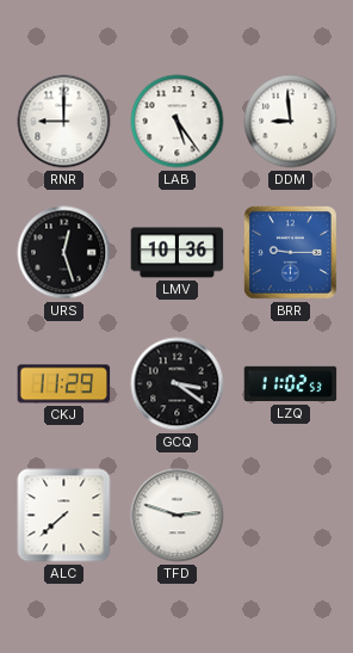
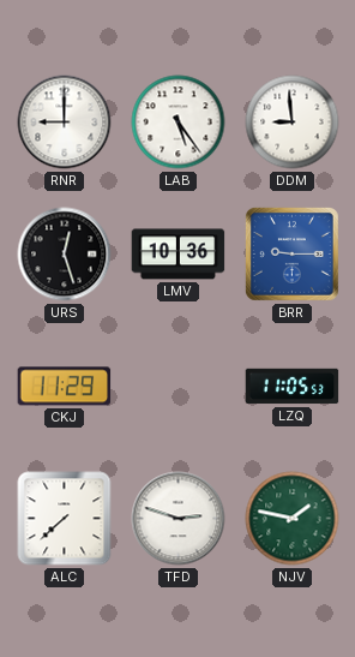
GCQ: 3:21 -> none (178, 384)
LZQ: 11:02 -> 11:05 (293, 387)
NJV: none -> 1:47 (293, 519)
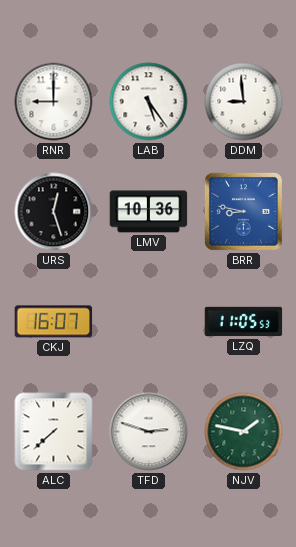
BRR: 9:15 -> 8:47 (243, 211)
CKJ: 11:29 -> 16:07 (54, 322)
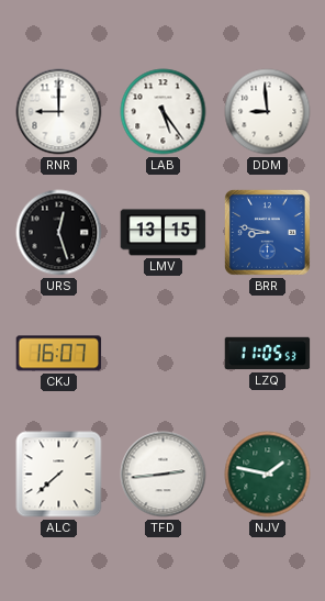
LMV: 10:36 -> 13:15 (164, 233)
TFD: 2:48 -> 2:44 (164, 475)
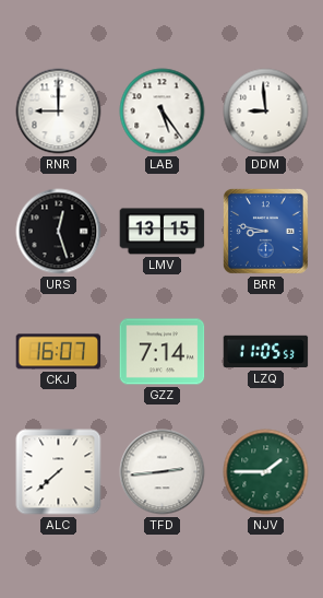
GZZ: none -> 7:14 (163, 352)
NJV: 1:47 -> 1:45 (266, 472)
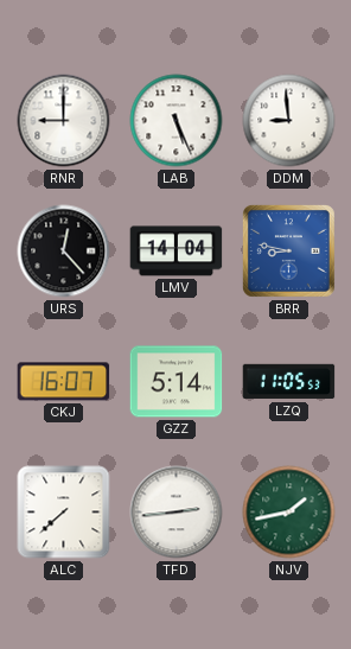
LAB: 5:24 -> 5:26 (177, 121)
URS: 12:27 -> 12:23 (64, 252)
LMV: 13:15 -> 14:04 (177, 252)
GZZ: 7:14 -> 5:14 (177, 382)
NJV: 1:45 -> 1:43 (289, 513)
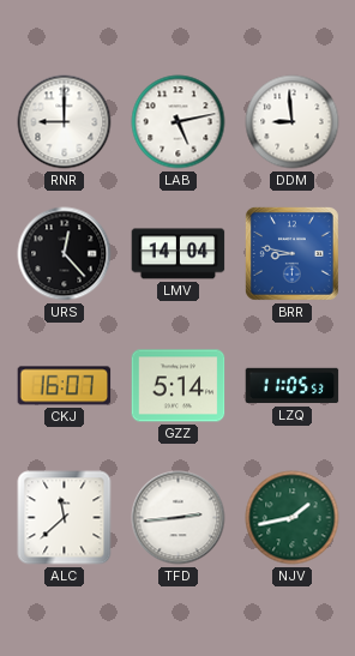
LAB: 5:26 -> 5:13 (179, 122)
ALC: 7:38 -> 11:38 (65, 518)
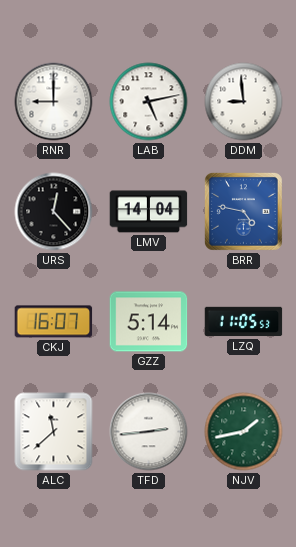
BRR: 8:47 -> 4:47 (243, 211)
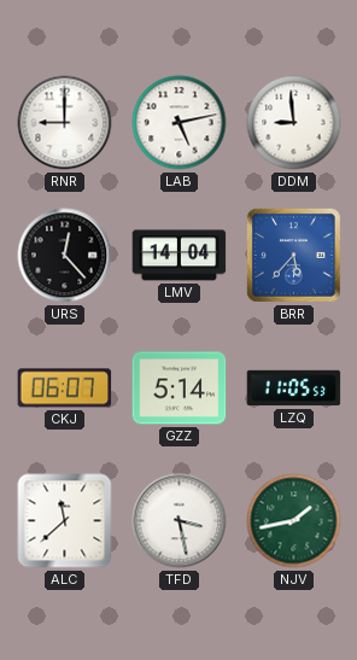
BRR: 4:47 -> 5:37 (293, 255)
CKJ: 16:07 -> 06:07 (65, 389)
TFD: 2:44 -> 3:28 (180, 521)
